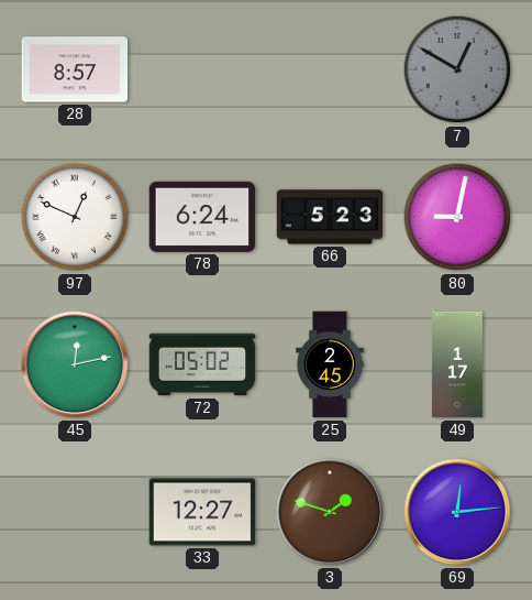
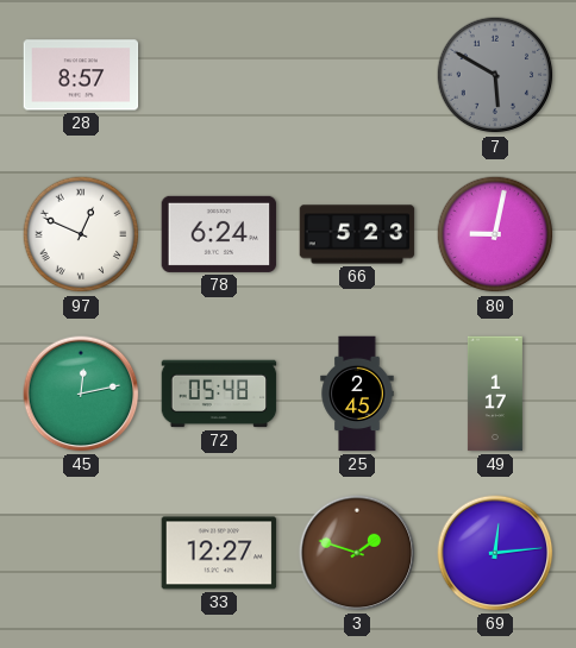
7: 12:50 -> 5:50 (495, 75)
72: 05:02 -> 05:48 (219, 394)
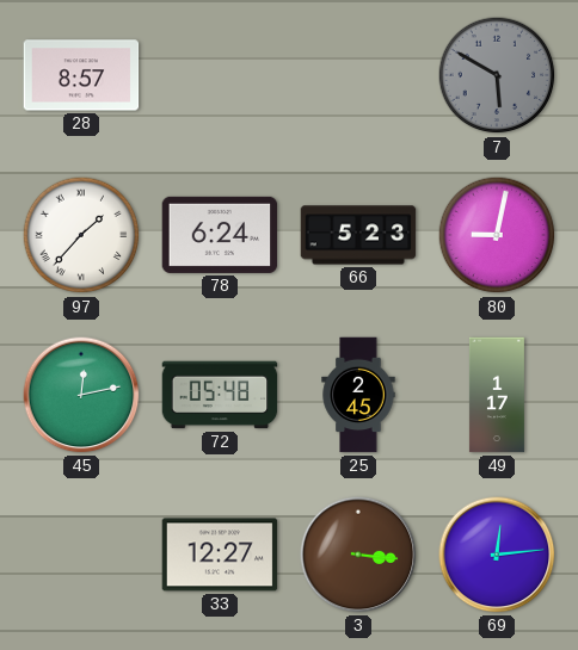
97: 12:49 -> 1:37 (81, 235)
3: 1:48 -> 3:16 (358, 555)
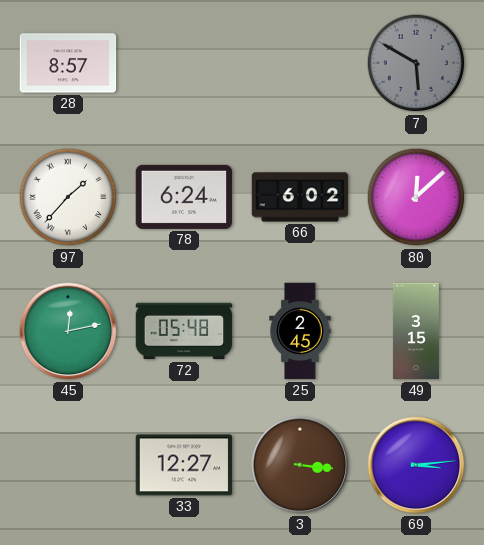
66: 5:23 -> 6:02 (300, 197)
80: 9:02 -> 12:08 (416, 197)
49: 1:17 -> 3:15 (416, 331)
69: 12:14 -> 3:14 (416, 465)
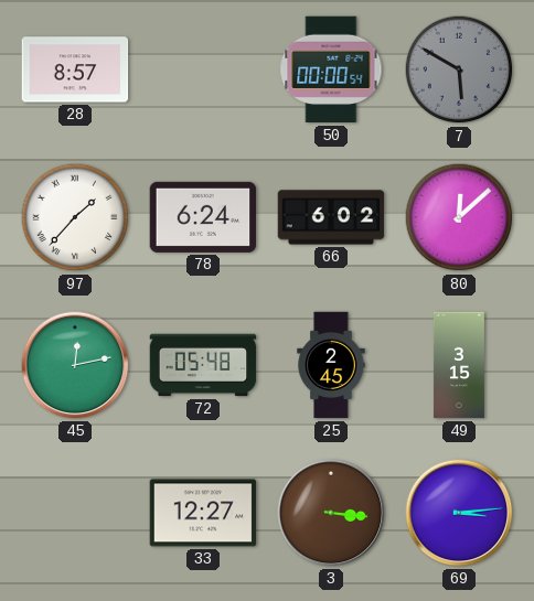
50: none -> 00:00 (331, 69)
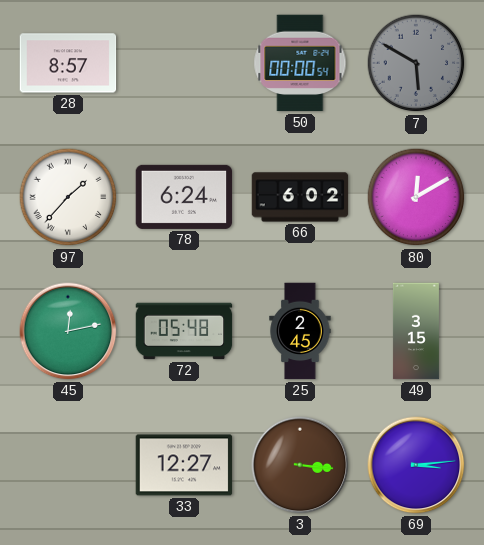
80: 12:08 -> 12:10 (416, 197)
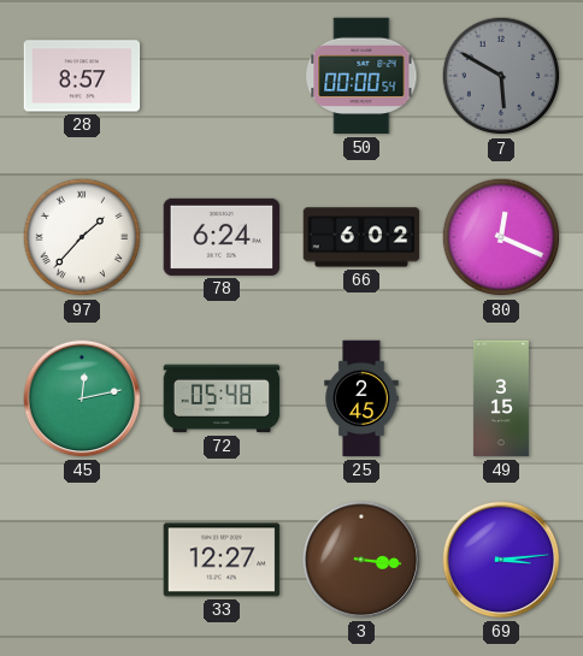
80: 12:10 -> 12:19 (501, 237)
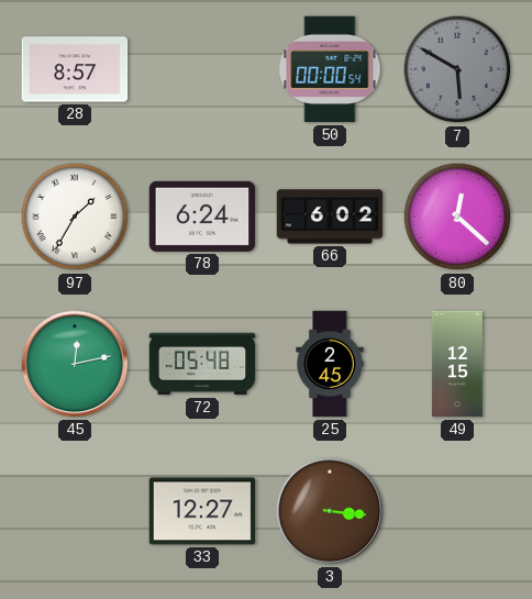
97: 1:37 -> 1:35 (75, 217)
80: 12:19 -> 12:22 (457, 217)
49: 3:15 -> 12:15 (457, 364)
69: 3:14 -> none (501, 560)
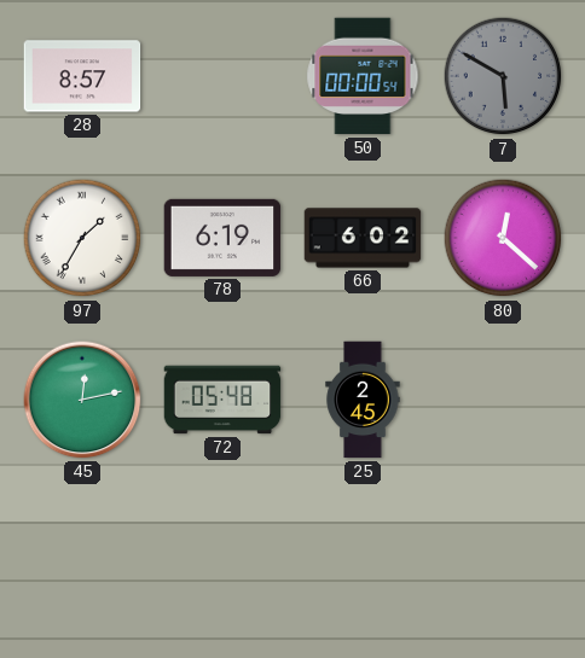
78: 6:24 -> 6:19 (222, 238)
49: 12:15 -> none (457, 364)
33: 12:27 -> none (202, 511)
3: 3:16 -> none (330, 511)
